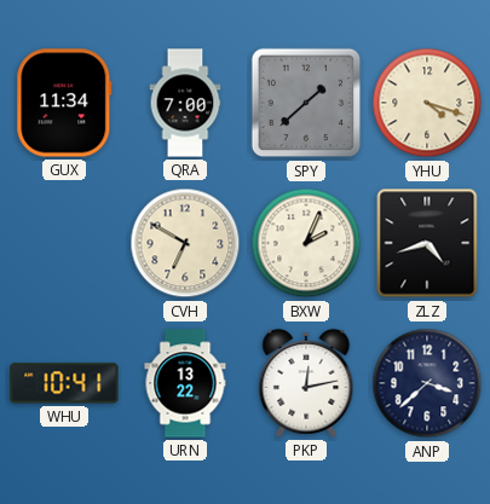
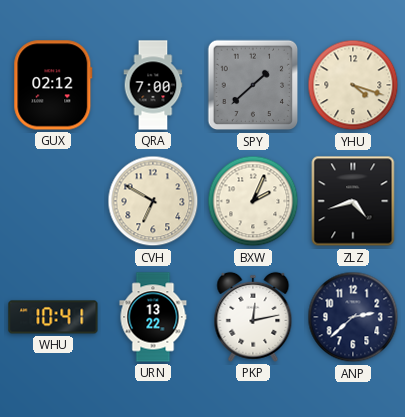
GUX: 11:34 -> 02:12 (53, 85)
ANP: 3:38 -> 2:38 (353, 317)
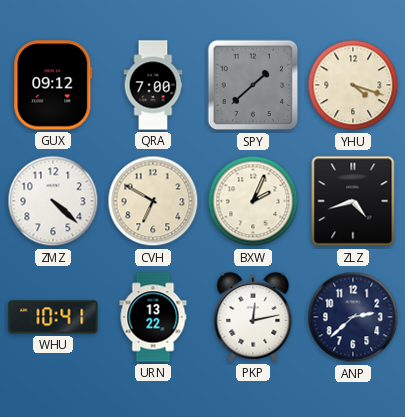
GUX: 02:12 -> 09:12 (53, 85)
ZMZ: none -> 4:22 (53, 201)
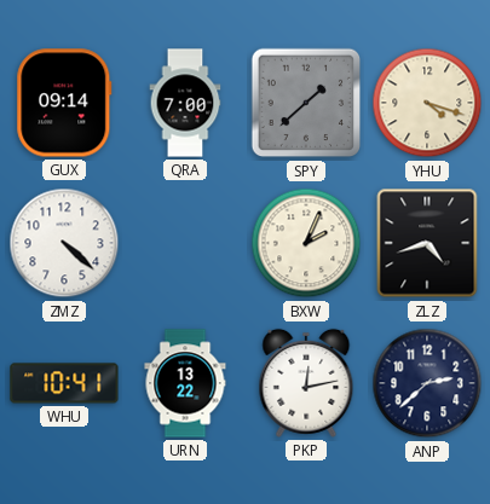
GUX: 09:12 -> 09:14 (64, 103)
CVH: 6:50 -> none (153, 201)
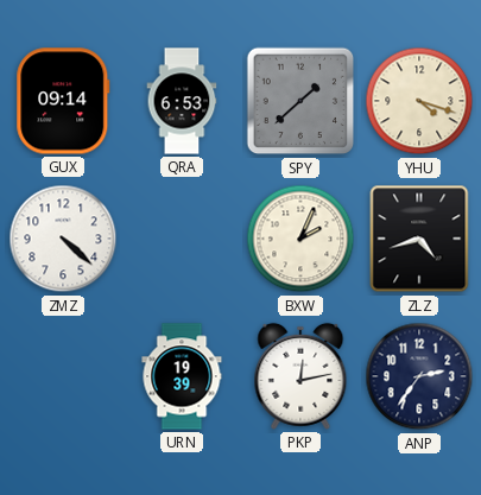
QRA: 7:00 -> 6:53 (182, 101)
WHU: 10:41 -> none (64, 383)
URN: 13:22 -> 19:39 (182, 376)
ANP: 2:38 -> 2:36 (419, 376)
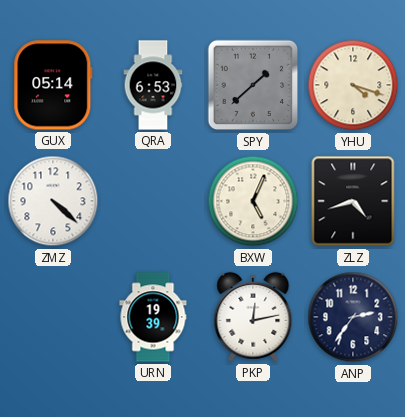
GUX: 09:14 -> 05:14 (53, 85)
BXW: 2:04 -> 5:04 (253, 201)
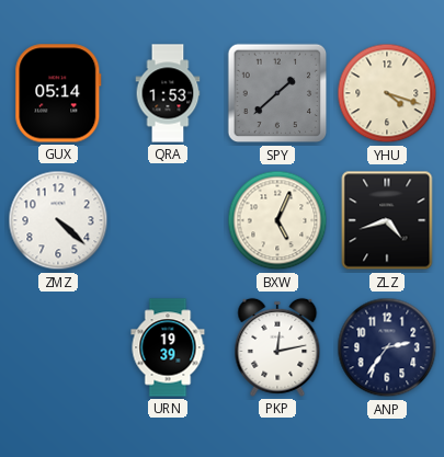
QRA: 6:53 -> 1:53 (168, 93)
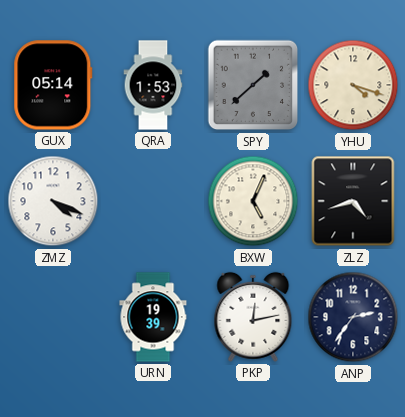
ZMZ: 4:22 -> 4:19 (53, 201)
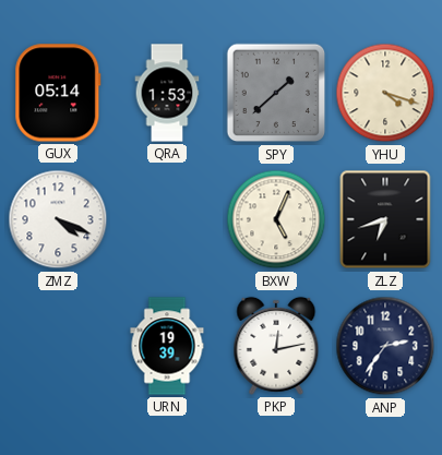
ZLZ: 4:42 -> 6:42 (385, 219)
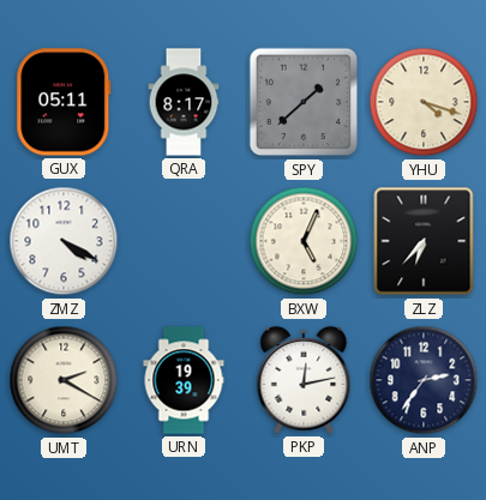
GUX: 05:14 -> 05:11 (64, 102)
QRA: 1:53 -> 8:17 (184, 102)
ZMZ: 4:19 -> 4:20 (64, 241)
ZLZ: 6:42 -> 6:37 (424, 241)
UMT: none -> 2:20 (64, 380)
